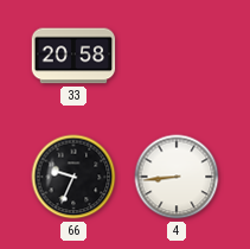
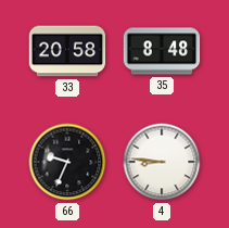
35: none -> 8:48 (162, 51)
4: 8:44 -> 8:46 (162, 162)
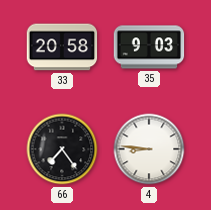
35: 8:48 -> 9:03 (149, 47)
66: 9:34 -> 7:24 (62, 149)
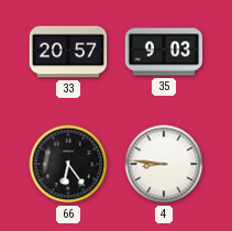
33: 20:58 -> 20:57 (68, 52)
66: 7:24 -> 6:24 (68, 164)
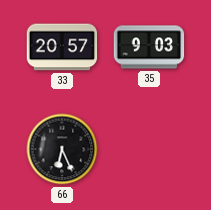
66: 6:24 -> 6:26 (62, 149)
4: 8:46 -> none (164, 164)
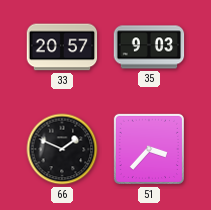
66: 6:26 -> 1:49 (62, 149)
51: none -> 3:37 (149, 149)
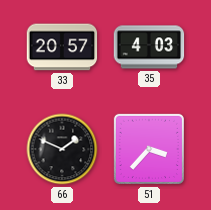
35: 9:03 -> 4:03 (149, 47)
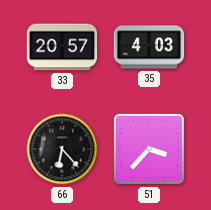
66: 1:49 -> 6:23 (62, 149)
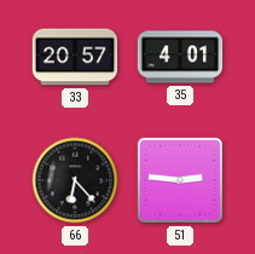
35: 4:03 -> 4:01 (180, 57)
51: 3:37 -> 2:46 (180, 180)
